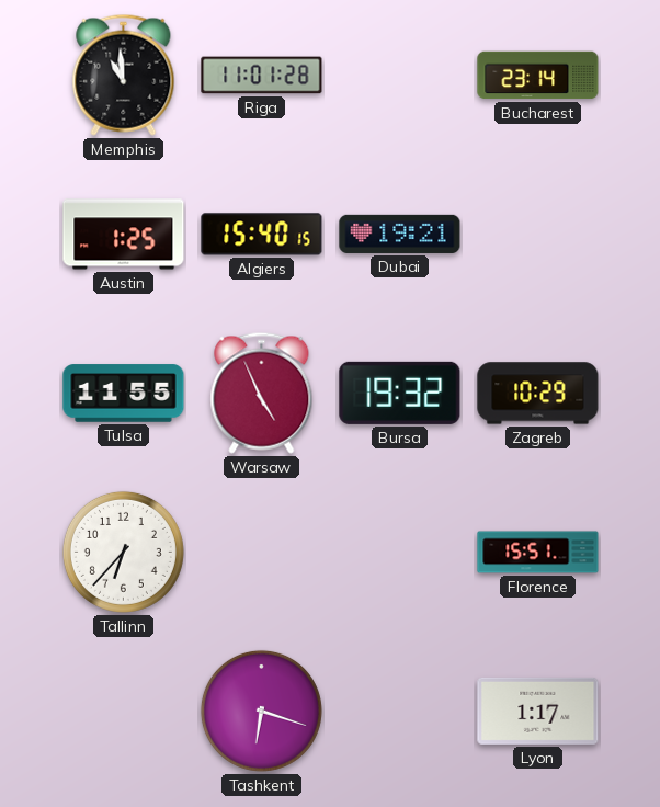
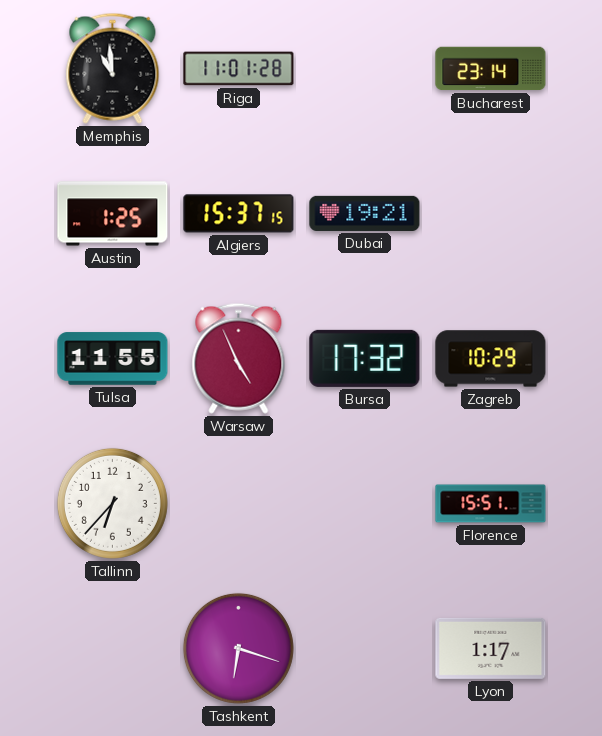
Algiers: 15:40 -> 15:37 (239, 214)
Bursa: 19:32 -> 17:32 (365, 358)
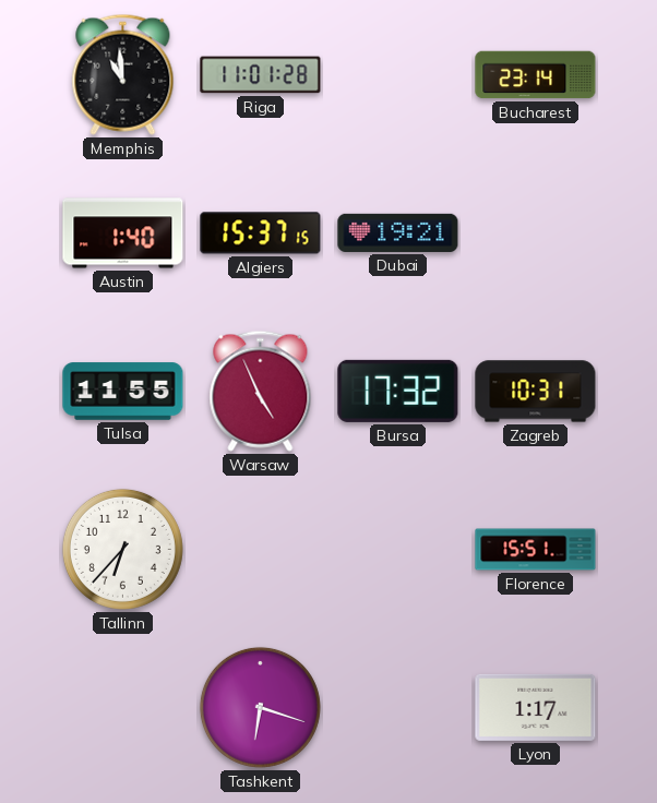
Austin: 1:25 -> 1:40 (123, 233)
Zagreb: 10:29 -> 10:31 (536, 392)
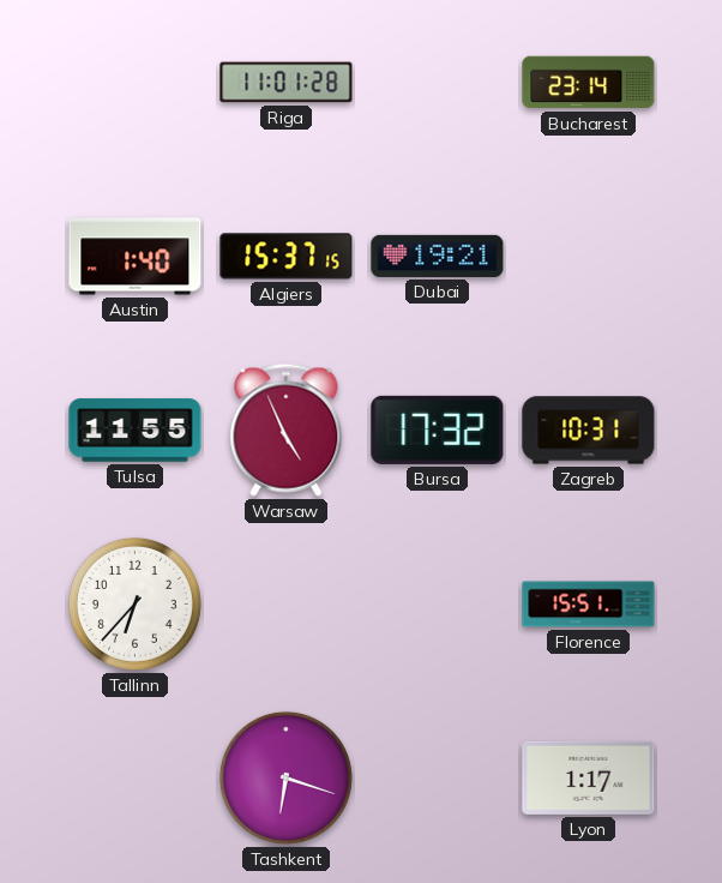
Memphis: 10:59 -> none (123, 74)
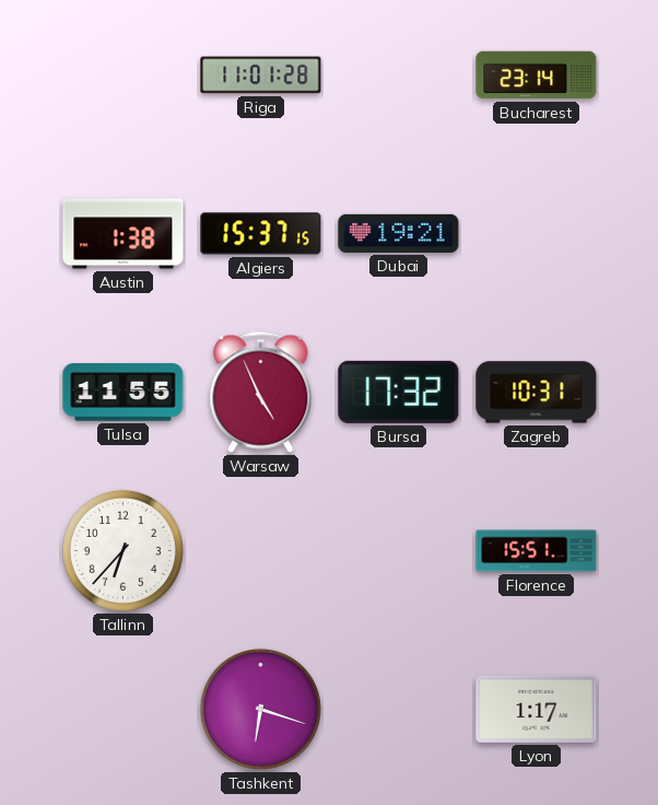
Austin: 1:40 -> 1:38 (124, 234)
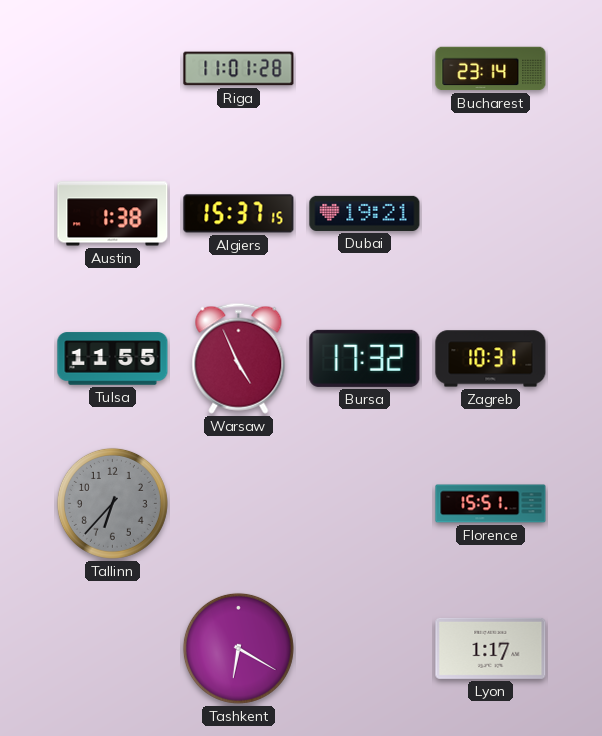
Tallinn dial: white -> grey (112, 503)
Tashkent: 6:18 -> 6:20 (238, 648)
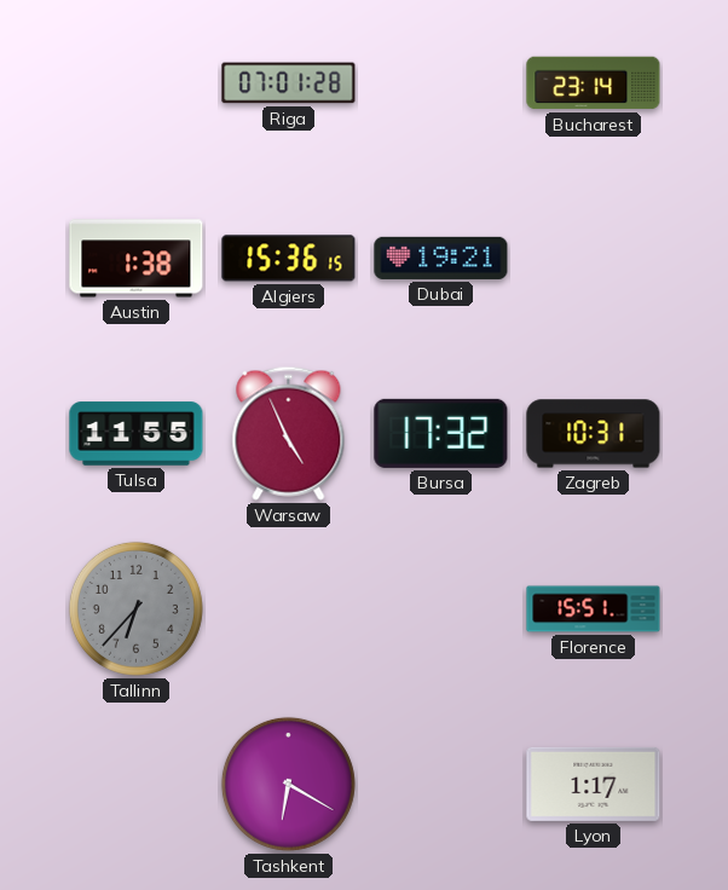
Riga: 11:01 -> 07:01 (289, 83)
Algiers: 15:37 -> 15:36 (289, 259)
